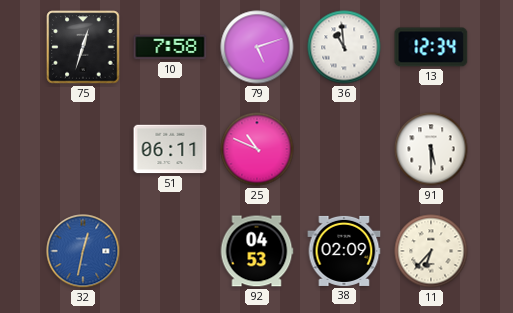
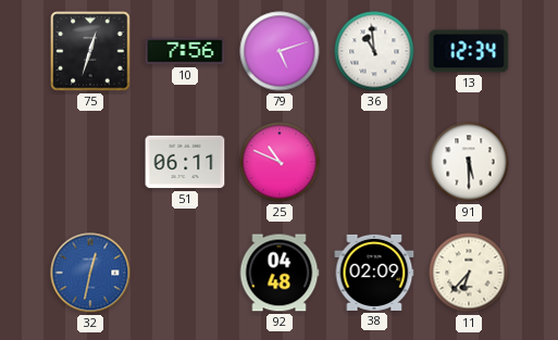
10: 7:58 -> 7:56 (185, 51)
92: 04:53 -> 04:48 (280, 273)
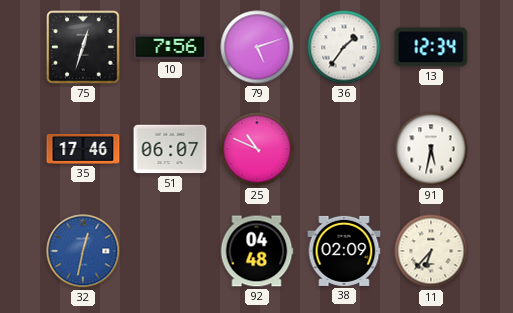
36: 10:59 -> 1:36 (344, 47)
35: none -> 17:46 (83, 149)
51: 06:11 -> 06:07 (170, 149)
91: 5:30 -> 5:32 (431, 149)
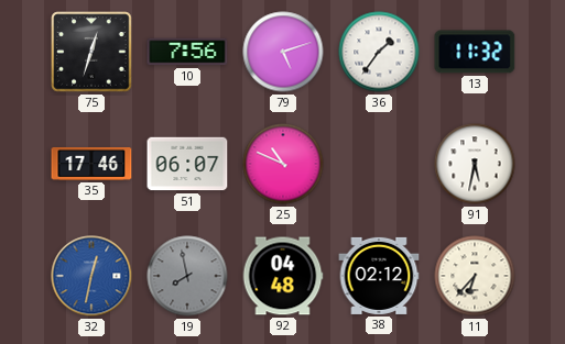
13: 12:34 -> 11:32 (475, 52)
19: none -> 7:58 (187, 276)
38: 02:09 -> 02:12 (379, 276)
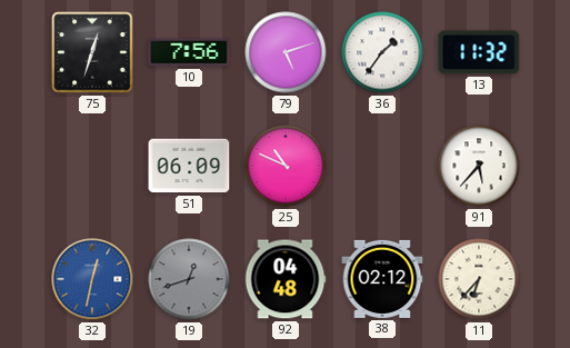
35: 17:46 -> none (91, 164)
51: 06:07 -> 06:09 (189, 166)
91: 5:32 -> 5:37 (479, 166)
19: 7:58 -> 12:42 (189, 279)
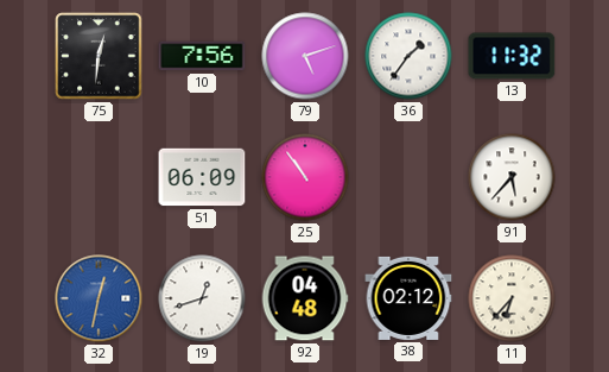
75: 12:33 -> 12:31 (99, 56)
25: 10:49 -> 10:54 (305, 177)
19 dial: grey -> white (202, 298)
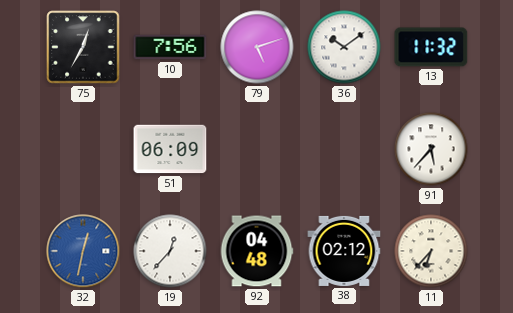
75: 12:31 -> 12:35 (83, 47)
36: 1:36 -> 10:09 (344, 47)
25: 10:54 -> none (305, 177)
19: 12:42 -> 12:37 (170, 251)
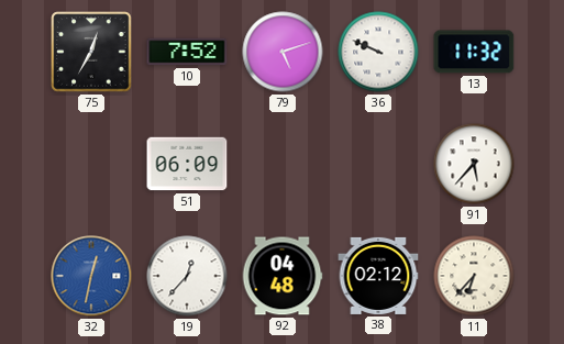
10: 7:56 -> 7:52 (187, 52)
36: 10:09 -> 9:49 (378, 52)
